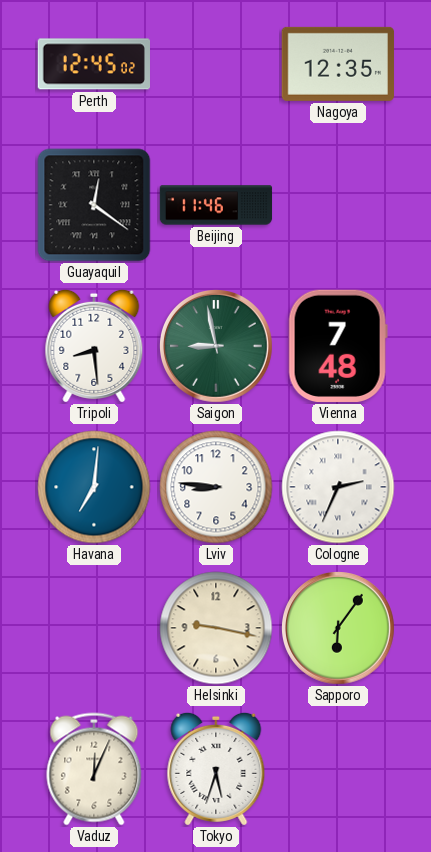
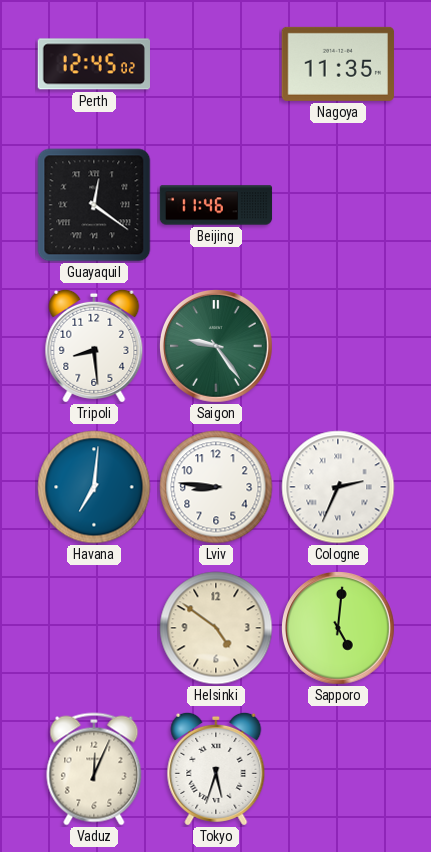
Nagoya: 12:35 -> 11:35 (337, 64)
Saigon: 8:58 -> 9:24 (217, 347)
Vienna: 7:48 -> none (338, 346)
Helsinki: 9:17 -> 4:51 (216, 628)
Sapporo: 6:06 -> 5:01 (339, 629)
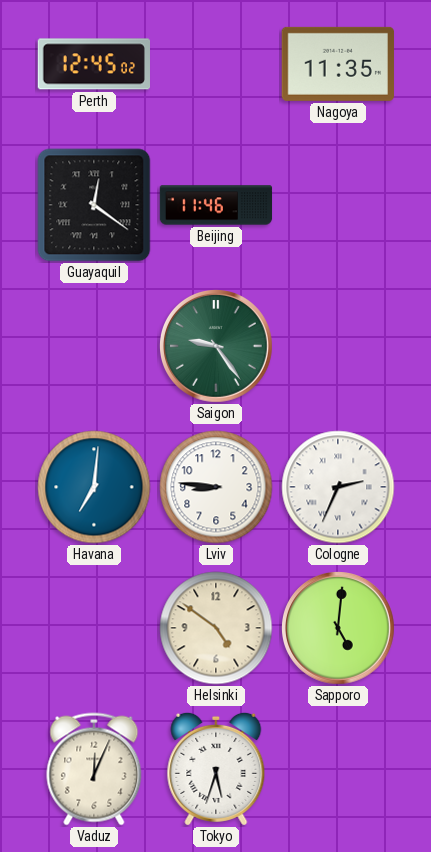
Tripoli: 8:29 -> none (94, 346)
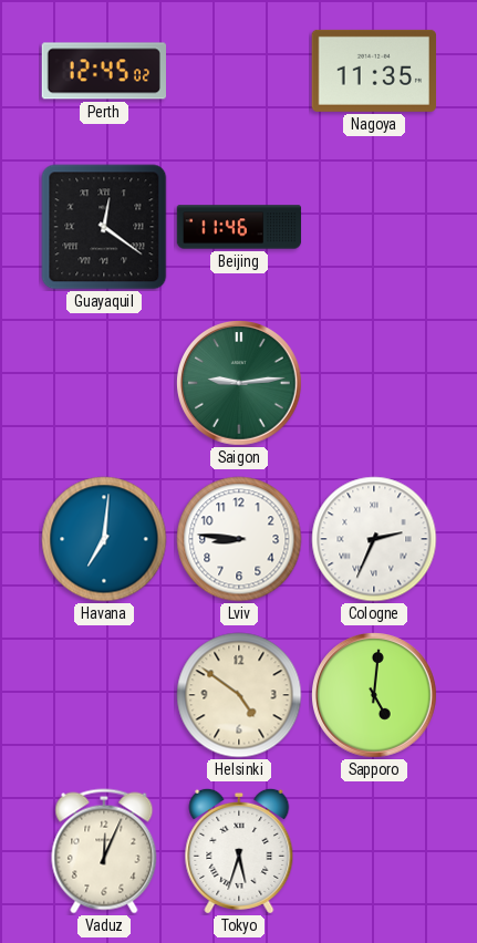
Saigon: 9:24 -> 9:14 (240, 384)
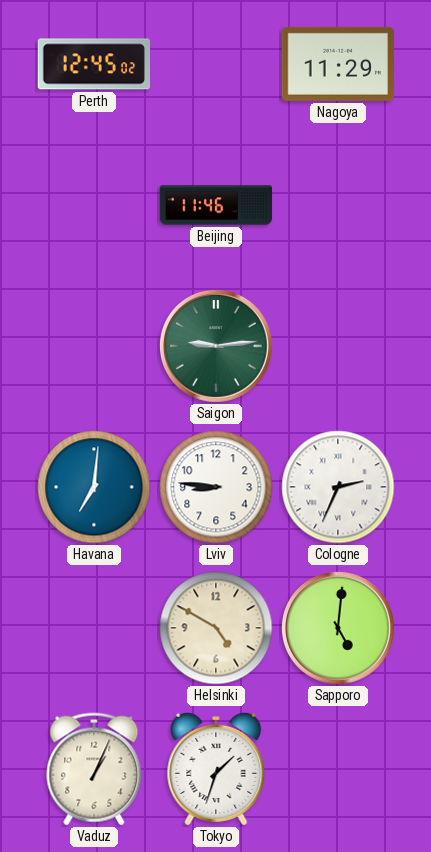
Nagoya: 11:35 -> 11:29 (337, 64)
Guayaquil: 12:21 -> none (104, 227)
Helsinki: 4:51 -> 4:50 (216, 628)
Vaduz: 12:04 -> 1:04 (94, 769)
Tokyo: 5:33 -> 1:33 (216, 769)
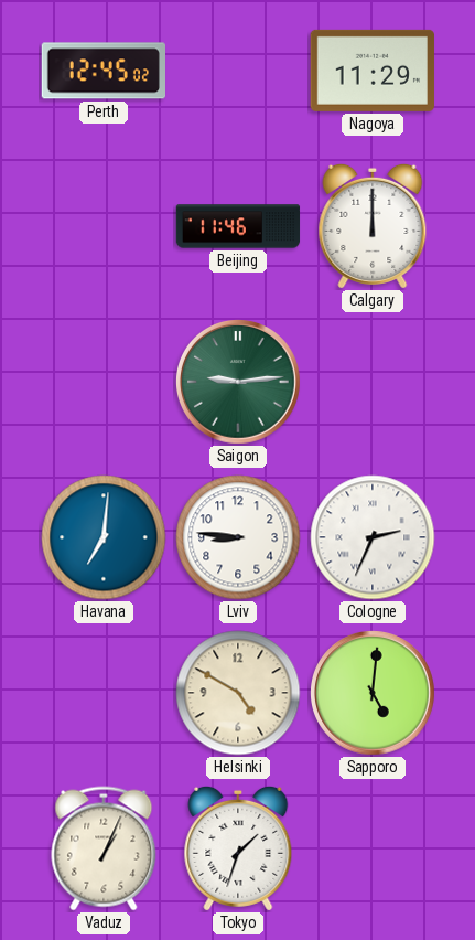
Calgary: none -> 12:00 (373, 226)
